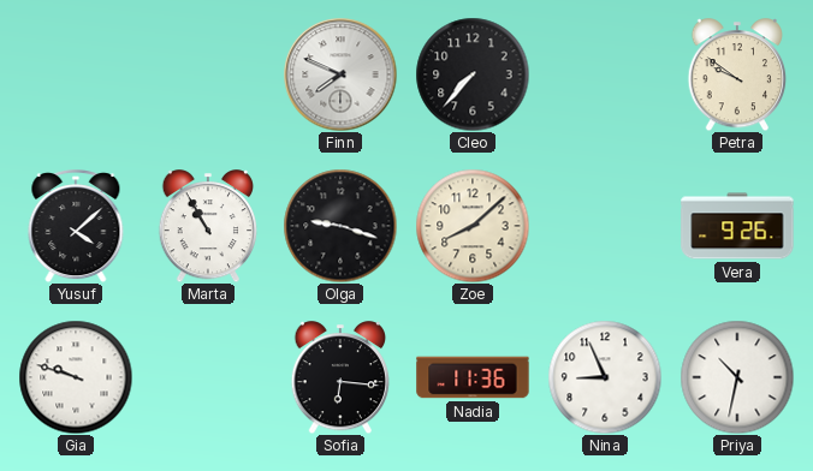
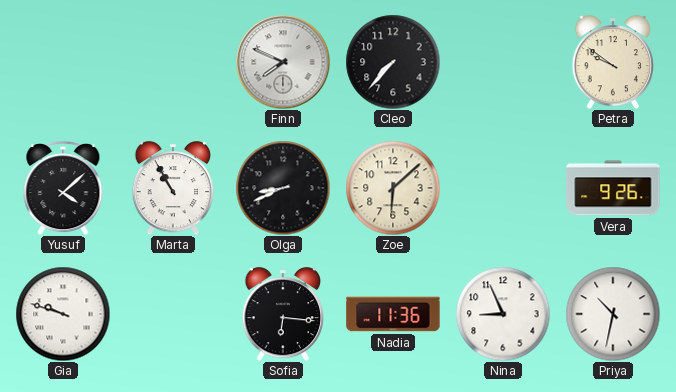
Olga: 9:18 -> 8:41 (283, 188)
Zoe: 8:08 -> 6:08 (393, 188)
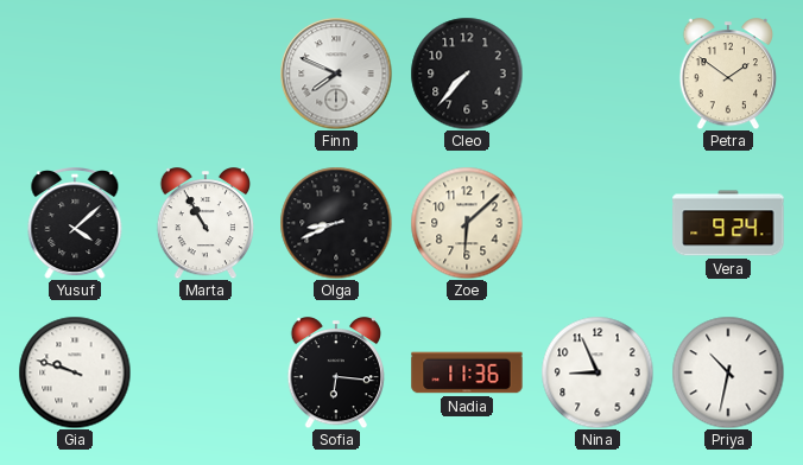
Petra: 9:51 -> 1:51 (728, 74)
Vera: 9:26 -> 9:24 (728, 223)
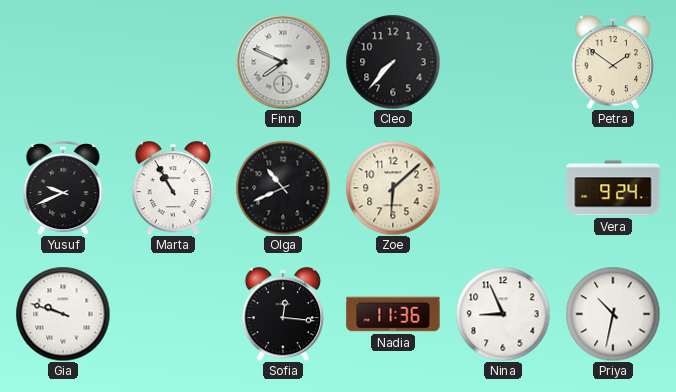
Yusuf: 4:08 -> 9:41 (63, 188)
Olga: 8:41 -> 10:41 (283, 188)
Sofia: 6:16 -> 12:16 (283, 314)
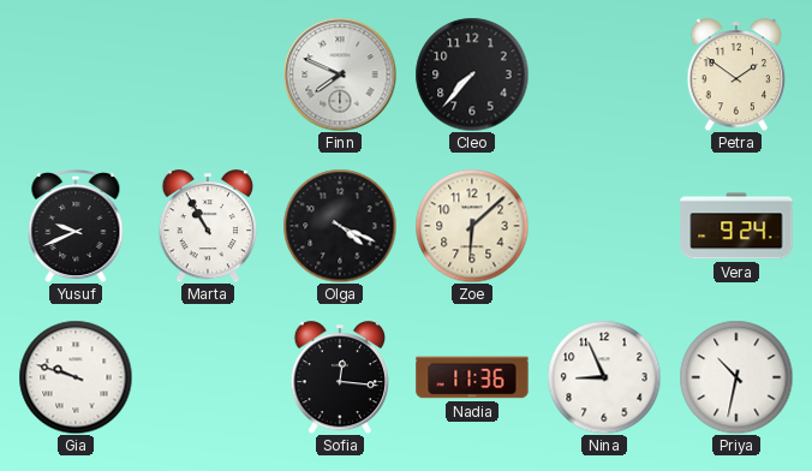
Olga: 10:41 -> 4:19 (340, 226)
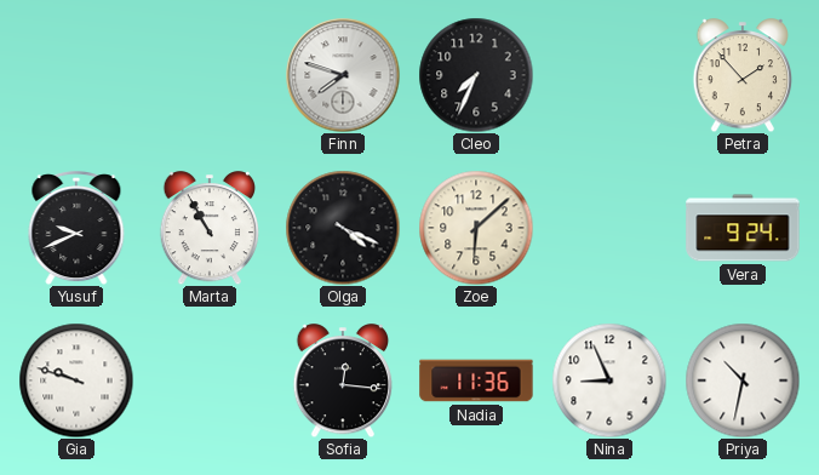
Finn: 7:49 -> 7:48 (343, 75)
Cleo: 7:37 -> 7:34 (476, 75)
Petra: 1:51 -> 1:53 (743, 75)
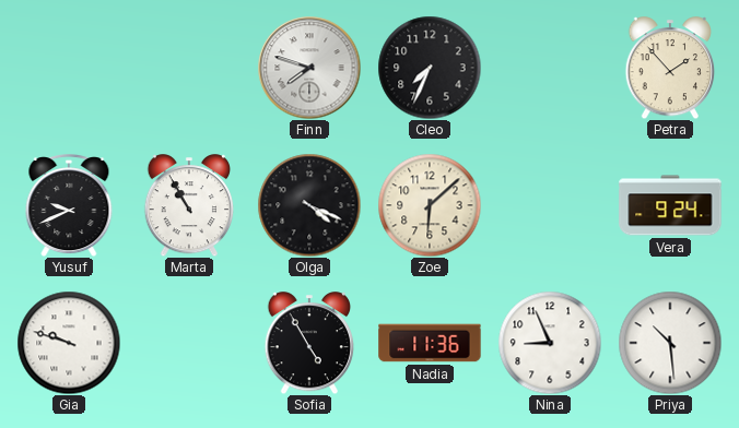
Sofia: 12:16 -> 4:55 (309, 343)
Priya: 10:32 -> 10:29 (670, 343)
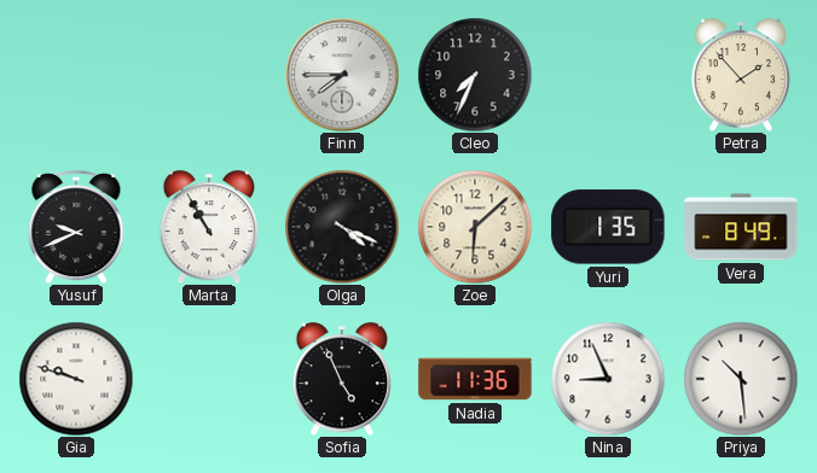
Finn: 7:48 -> 7:45 (342, 75)
Yuri: none -> 1:35 (608, 227)
Vera: 9:24 -> 8:49 (741, 227)
Sofia: 4:55 -> 4:56 (342, 379)
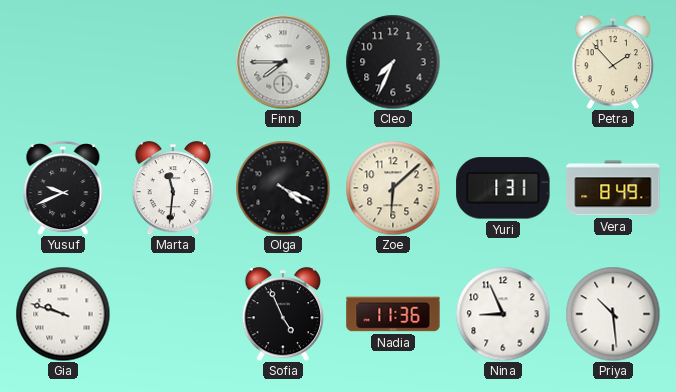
Marta: 10:55 -> 11:31 (173, 188)
Yuri: 1:35 -> 1:31 (503, 188)
